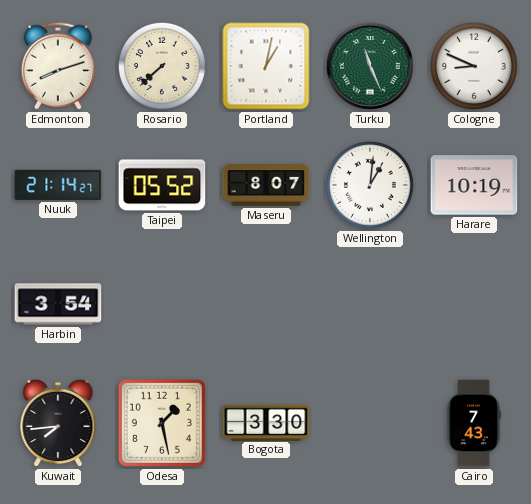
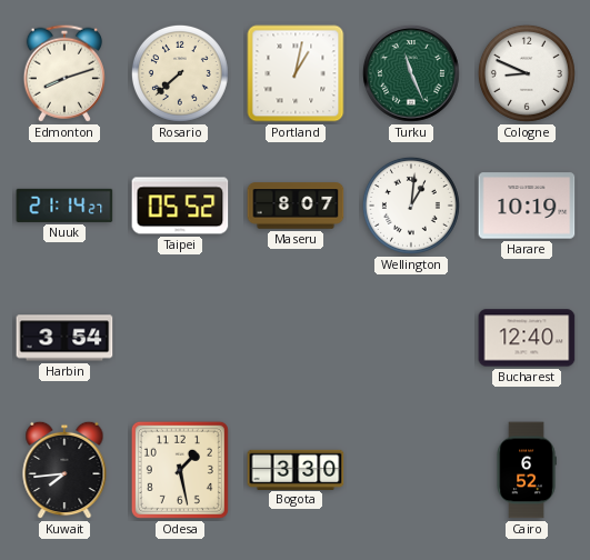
Bucharest: none -> 12:40 (527, 338)
Cairo: 7:43 -> 6:52 (527, 470)
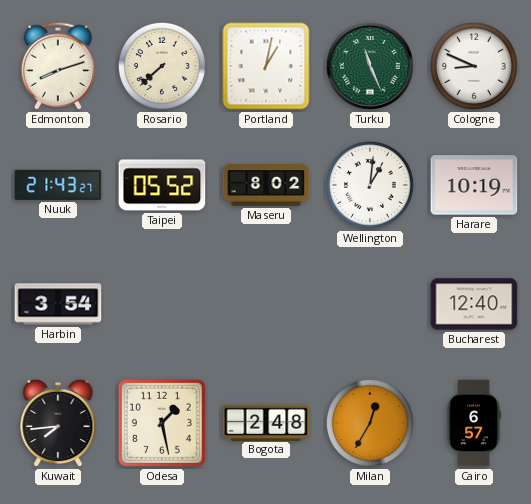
Nuuk: 21:14 -> 21:43 (58, 185)
Maseru: 8:07 -> 8:02 (266, 185)
Bogota: 3:30 -> 2:48 (266, 422)
Milan: none -> 12:35 (370, 423)
Cairo: 6:52 -> 6:57 (474, 423)
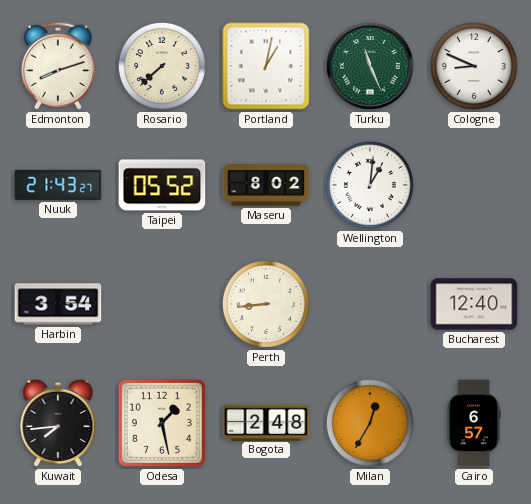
Harare: 10:19 -> none (474, 185)
Perth: none -> 8:44 (266, 304)
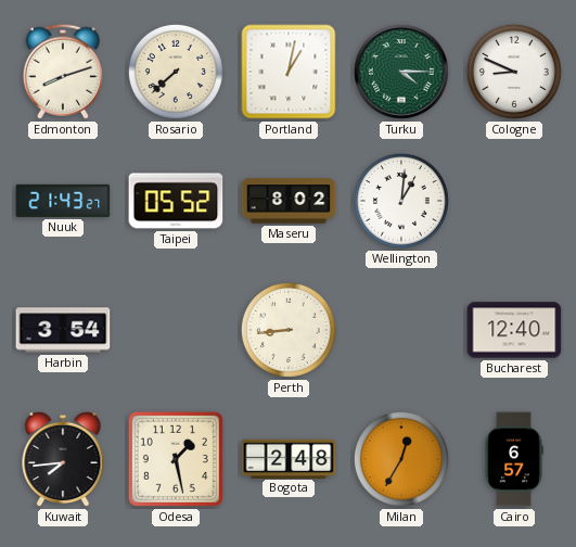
Turku: 11:26 -> 4:15 (401, 72)
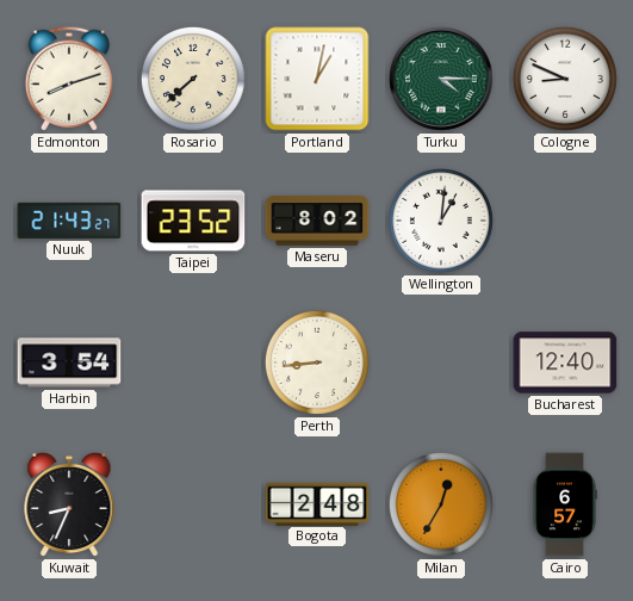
Taipei: 05:52 -> 23:52 (193, 221)
Kuwait: 7:44 -> 8:34 (69, 504)
Odesa: 1:28 -> none (176, 459)
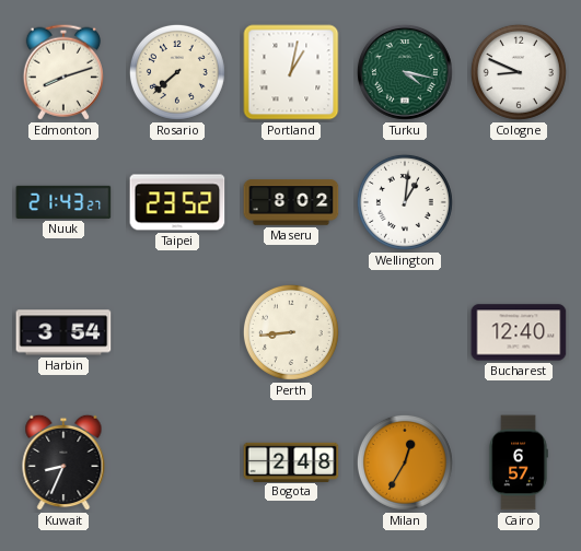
Turku: 4:15 -> 4:17 (405, 72)
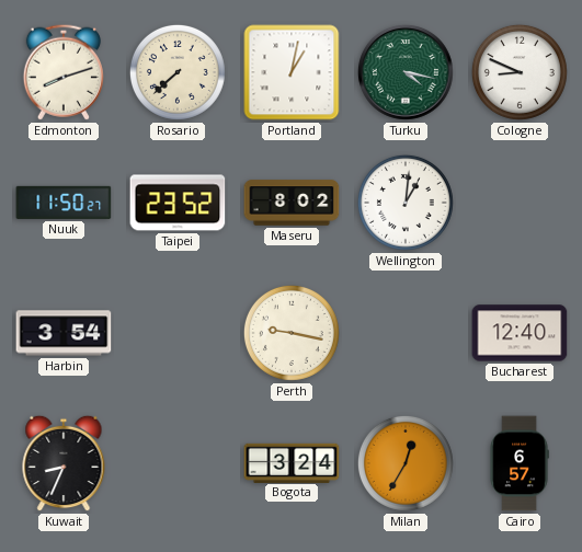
Nuuk: 21:43 -> 11:50 (64, 203)
Perth: 8:44 -> 9:17 (292, 333)
Bogota: 2:48 -> 3:24 (292, 462)
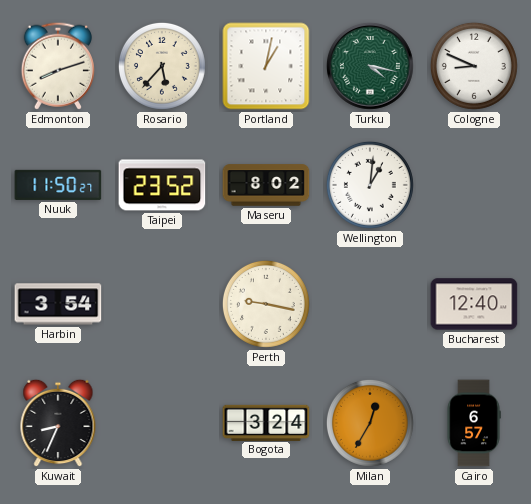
Rosario: 7:38 -> 5:37 (162, 66)
